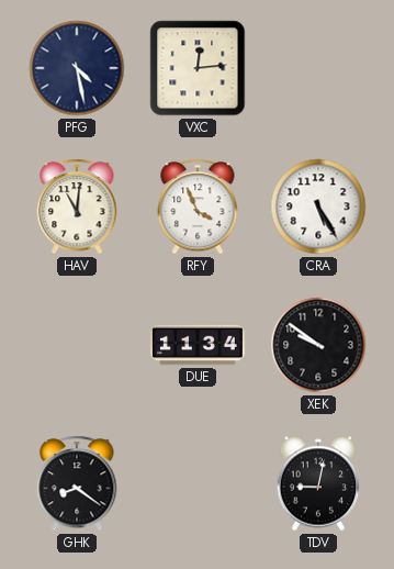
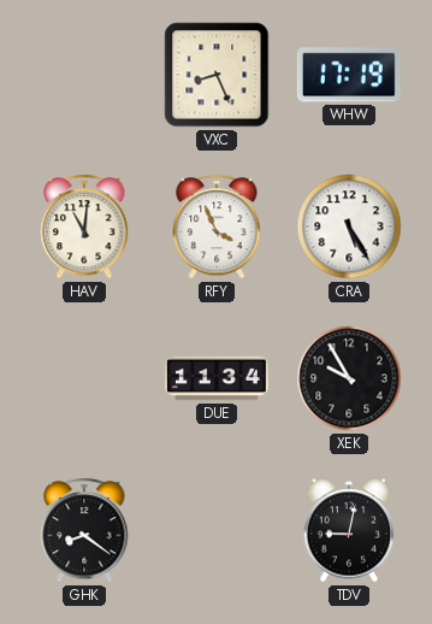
PFG: 4:28 -> none (77, 68)
VXC: 12:14 -> 8:26 (217, 75)
WHW: none -> 17:19 (349, 75)
XEK: 9:51 -> 9:55 (349, 378)
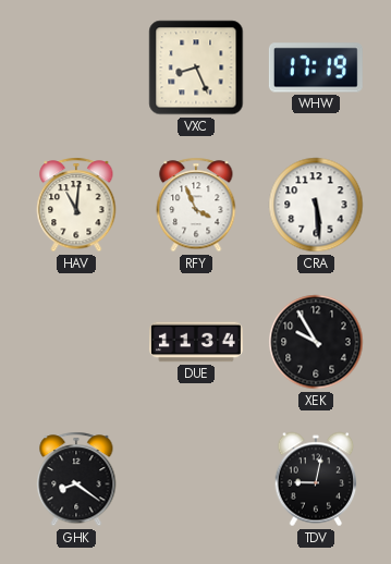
CRA: 5:25 -> 5:29 (316, 205)
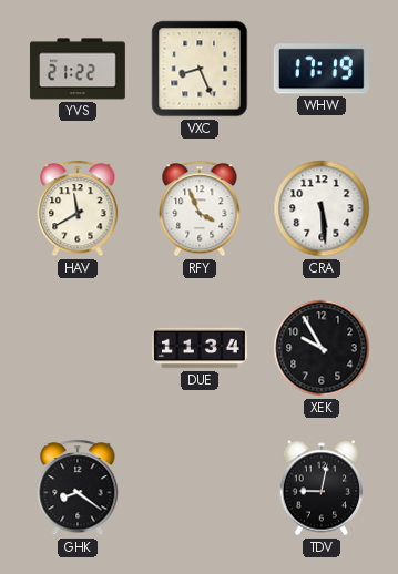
YVS: none -> 21:22 (78, 69)
HAV: 11:01 -> 11:40 (78, 208)
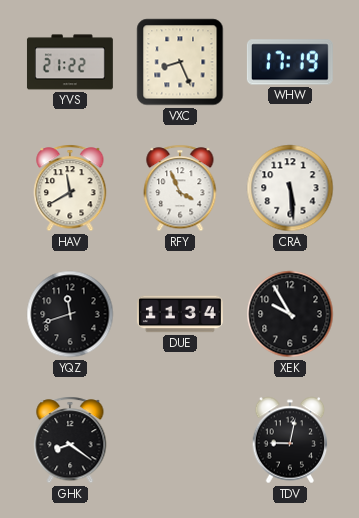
YQZ: none -> 11:42 (70, 314)
